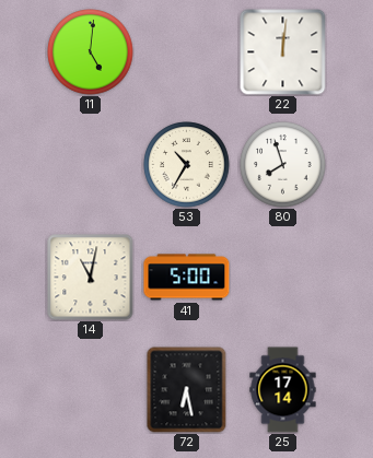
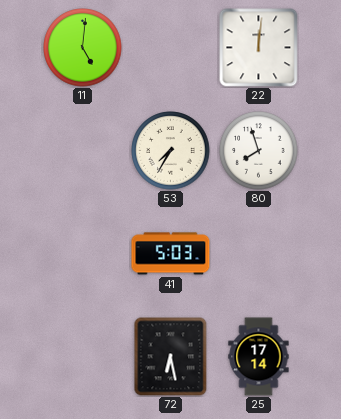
53: 10:35 -> 7:35 (171, 151)
14: 11:02 -> none (91, 278)
41: 5:00 -> 5:03 (171, 254)
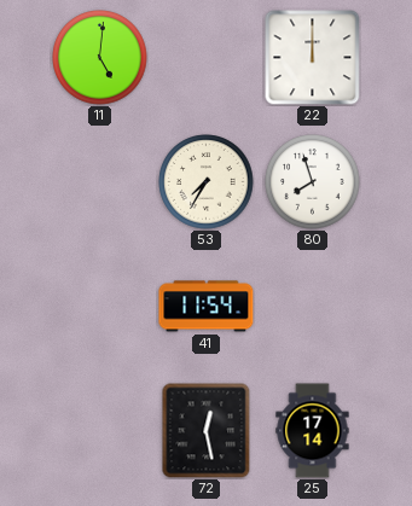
22: 12:01 -> 12:00 (313, 58)
41: 5:03 -> 11:54 (207, 307)
72: 6:28 -> 12:28 (207, 431)
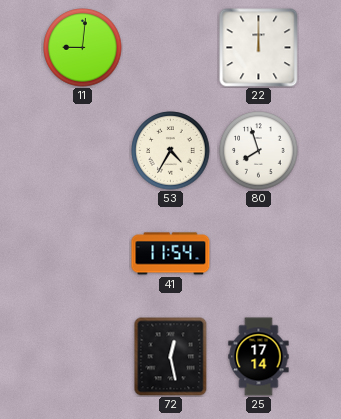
11: 5:01 -> 9:01 (83, 48)
53: 7:35 -> 4:35 (171, 151)
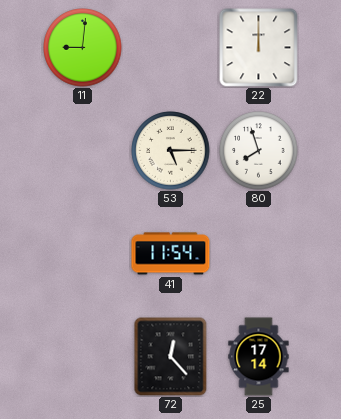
53: 4:35 -> 5:15 (171, 151)
72: 12:28 -> 12:23 (171, 357)
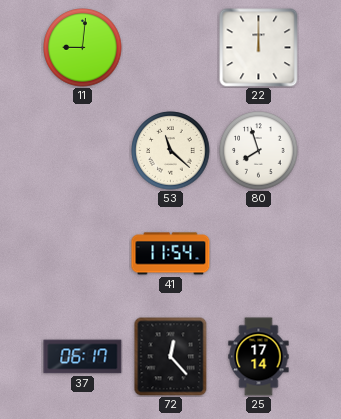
53: 5:15 -> 11:22 (171, 151)
37: none -> 06:17 (83, 357)
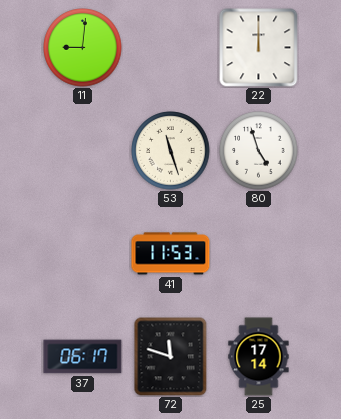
53: 11:22 -> 11:27 (171, 151)
80: 7:57 -> 4:57 (259, 151)
41: 11:54 -> 11:53 (171, 254)
72: 12:23 -> 11:48 (171, 357)
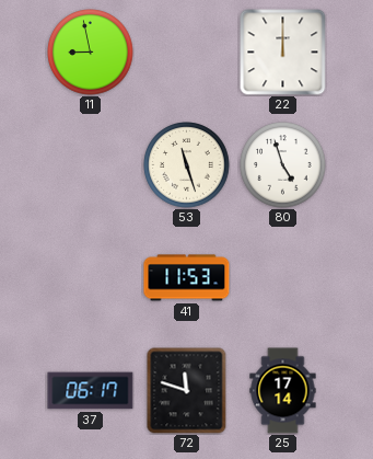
11: 9:01 -> 8:58 (91, 53)
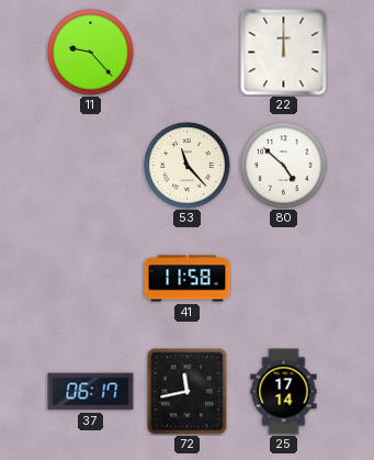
11: 8:58 -> 9:23 (91, 53)
53: 11:27 -> 11:23 (188, 166)
80: 4:57 -> 4:52 (284, 166)
41: 11:53 -> 11:58 (188, 279)
72: 11:48 -> 11:43 (188, 392)
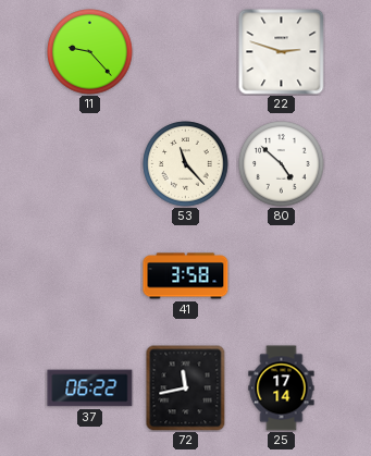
22: 12:00 -> 2:48 (282, 52)
41: 11:58 -> 3:58 (186, 276)
37: 06:17 -> 06:22 (90, 389)
